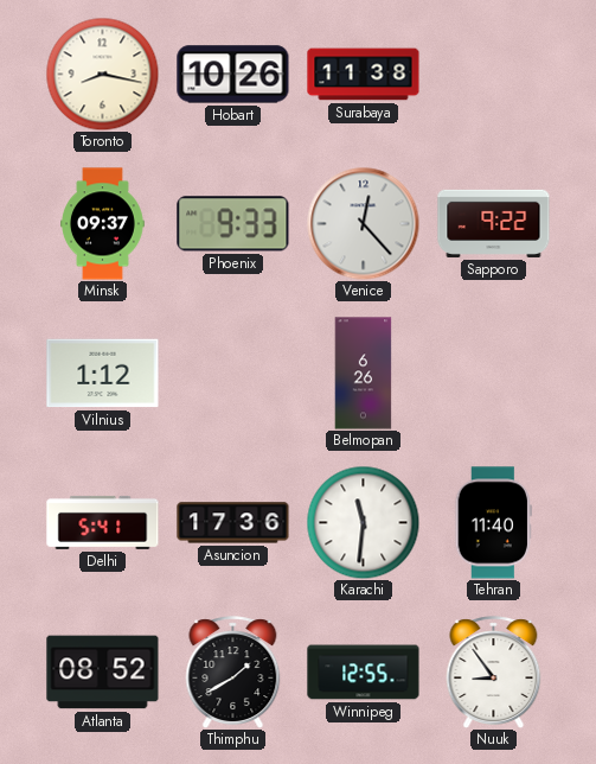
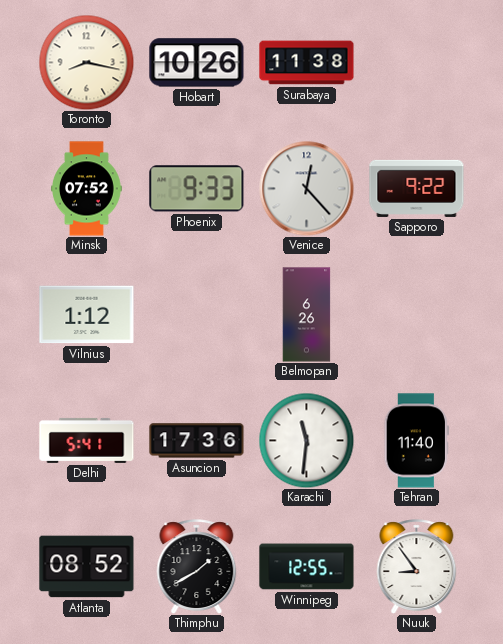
Minsk: 09:37 -> 07:52 (87, 189)
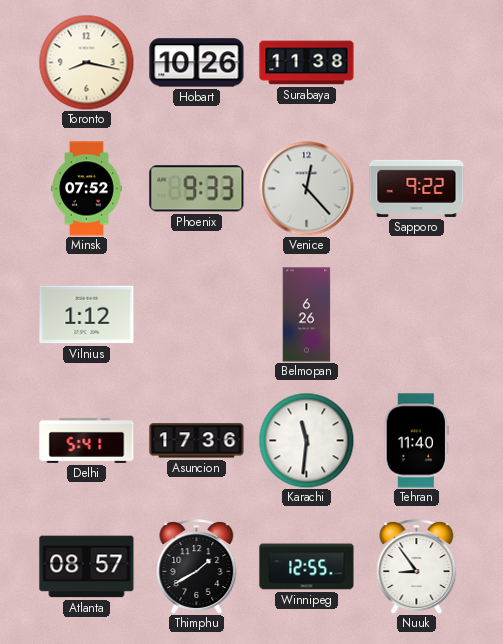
Atlanta: 08:52 -> 08:57 (87, 567)
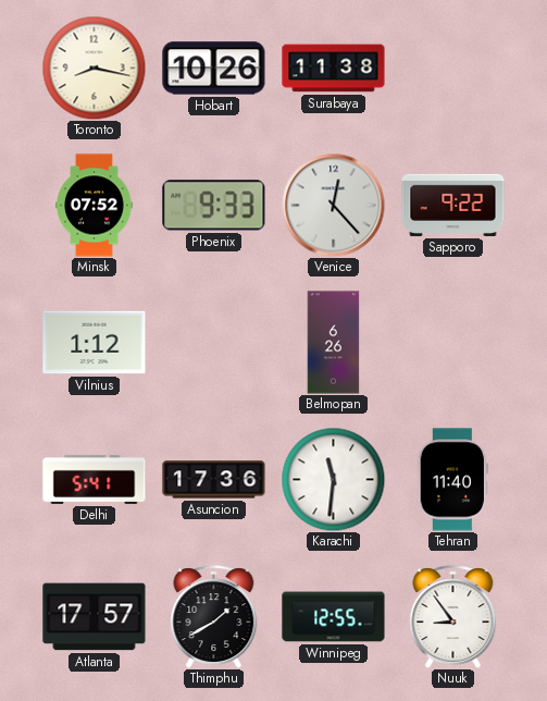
Atlanta: 08:57 -> 17:57 (95, 617)
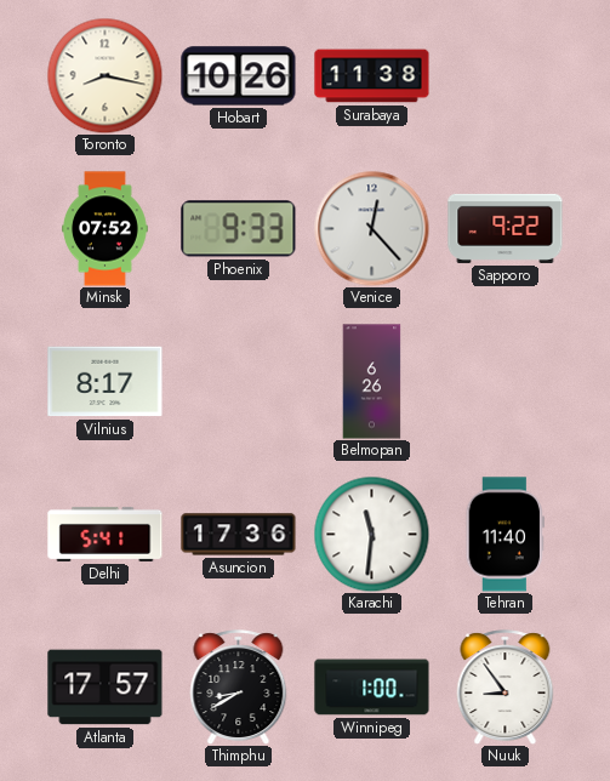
Vilnius: 1:12 -> 8:17 (106, 382)
Thimphu: 1:40 -> 8:40 (239, 686)
Winnipeg: 12:55 -> 1:00 (372, 688)
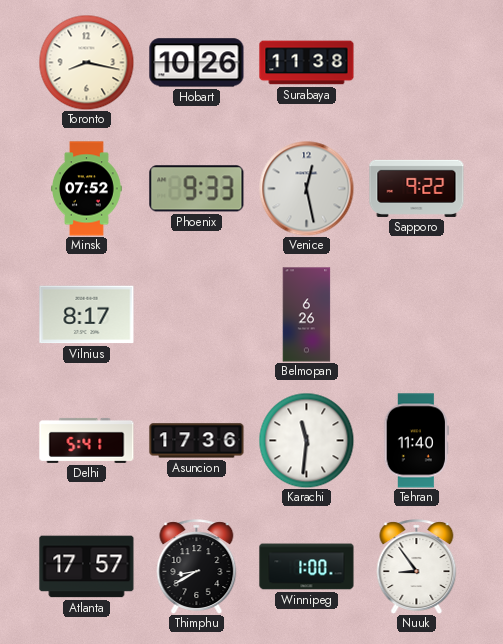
Venice: 12:23 -> 12:28 (306, 188)
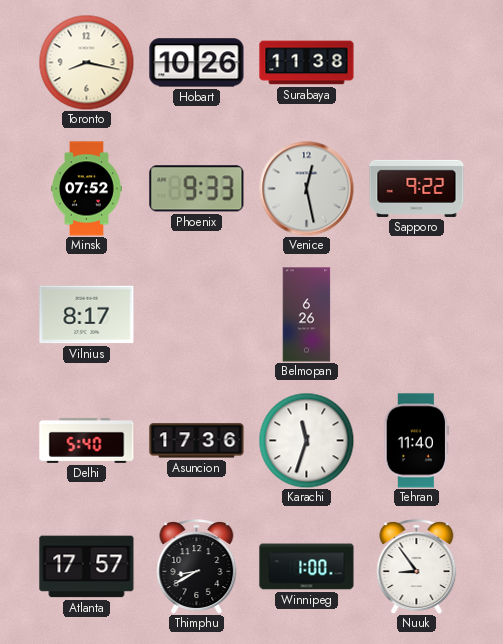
Delhi: 5:41 -> 5:40 (87, 440)
Karachi: 11:31 -> 11:33 (306, 440)
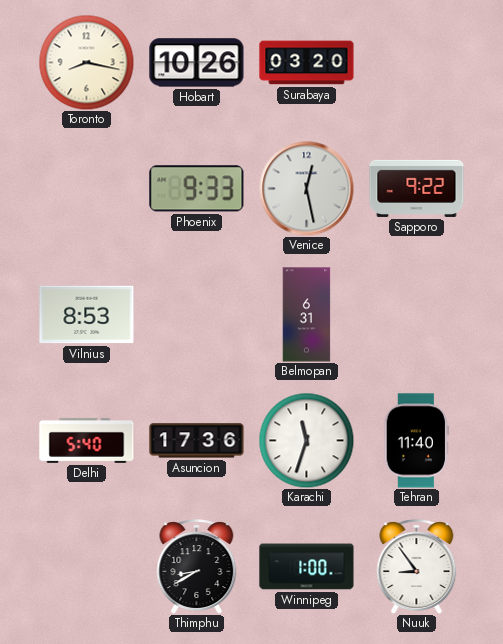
Surabaya: 11:38 -> 03:20 (307, 63)
Minsk: 07:52 -> none (87, 189)
Vilnius: 8:17 -> 8:53 (87, 315)
Belmopan: 6:26 -> 6:31 (307, 315)
Atlanta: 17:57 -> none (87, 567)
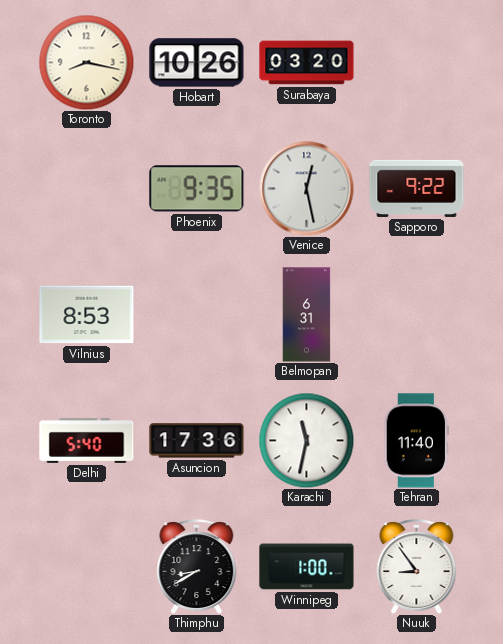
Phoenix: 9:33 -> 9:35 (197, 189)
Karachi: 11:33 -> 11:32 (306, 440)
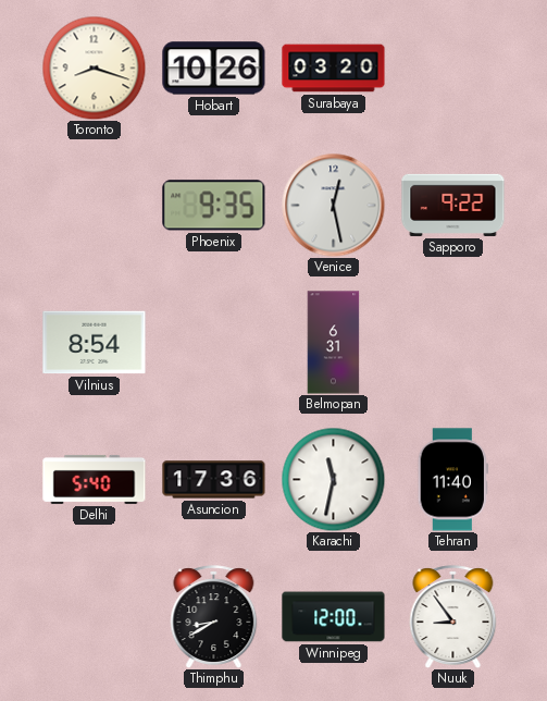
Toronto: 8:17 -> 8:18 (94, 67)
Vilnius: 8:53 -> 8:54 (95, 343)
Winnipeg: 1:00 -> 12:00 (334, 617)
